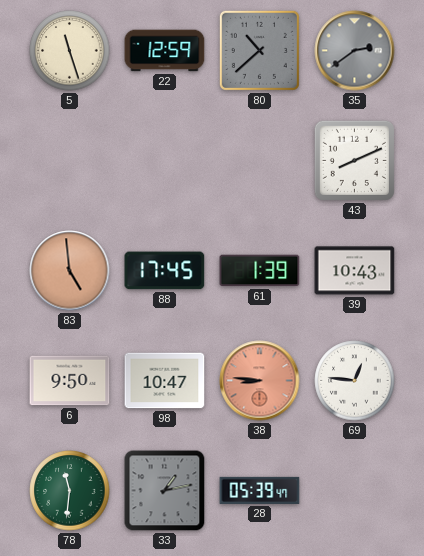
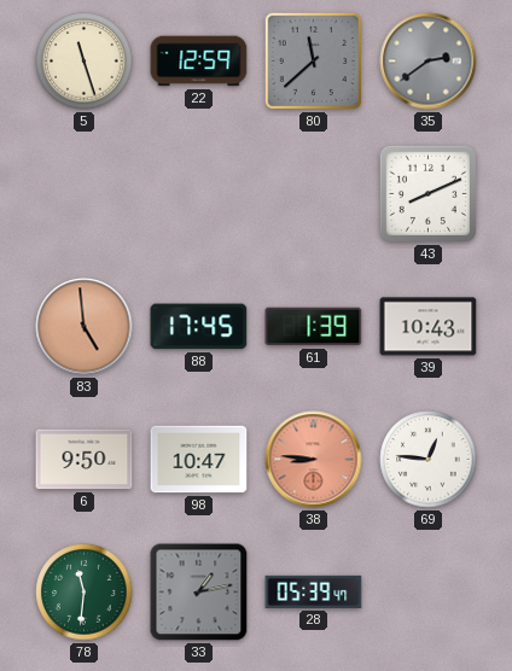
80: 10:38 -> 11:38 (313, 60)
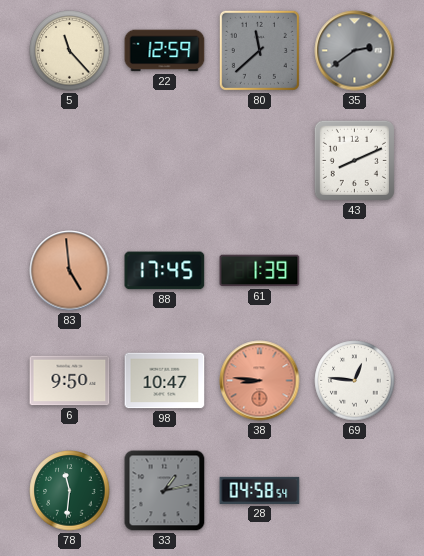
5: 11:27 -> 11:23 (70, 51)
39: 10:43 -> none (429, 327)
28: 05:39 -> 04:58 (260, 490)
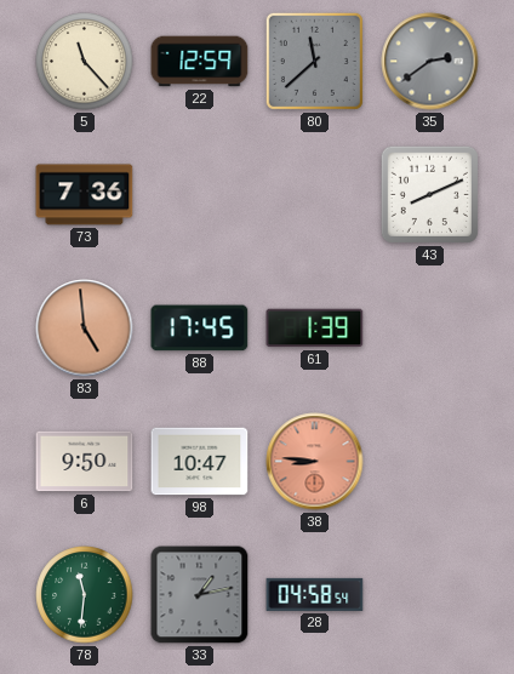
73: none -> 7:36 (85, 195)
69: 12:46 -> none (355, 381)
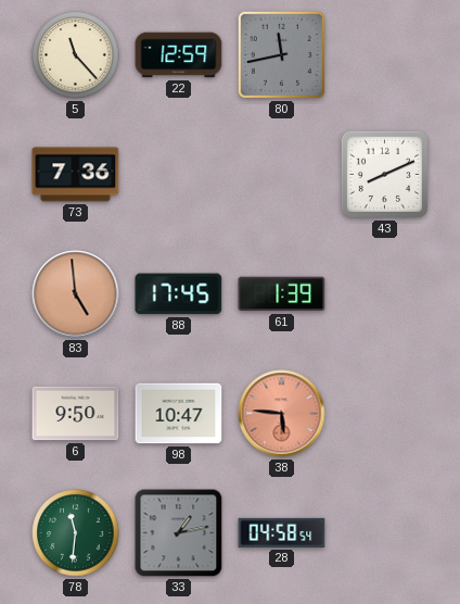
80: 11:38 -> 11:43 (281, 54)
35: 2:39 -> none (430, 62)
38: 8:46 -> 5:46 (282, 414)
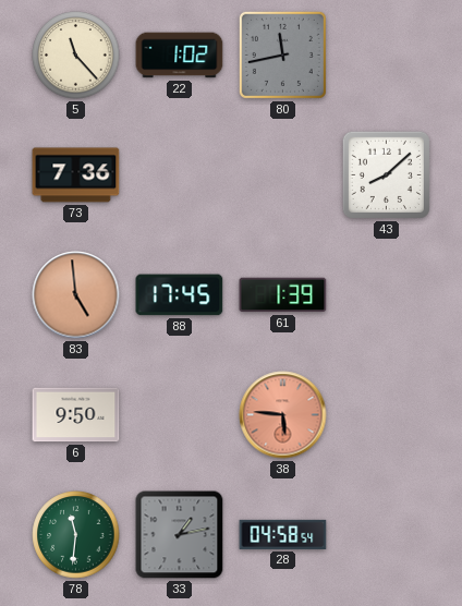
22: 12:59 -> 1:02 (180, 56)
43: 8:11 -> 8:08 (386, 174)
98: 10:47 -> none (179, 414)
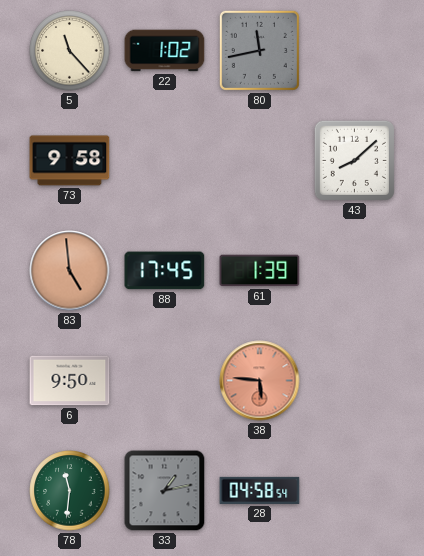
73: 7:36 -> 9:58 (70, 161)
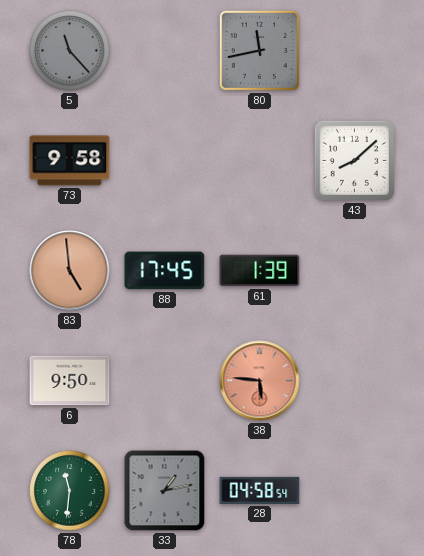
5 dial: cream -> grey (70, 51)
22: 1:02 -> none (165, 51)
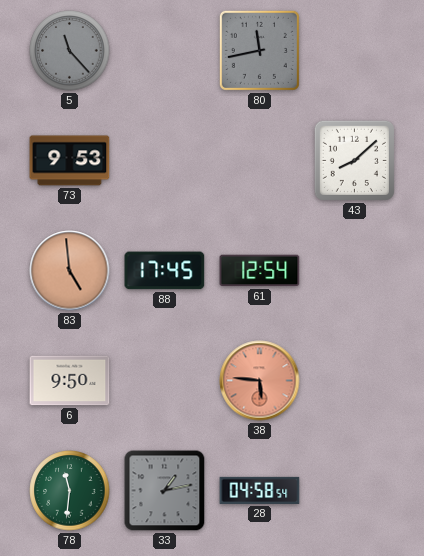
73: 9:58 -> 9:53 (70, 161)
61: 1:39 -> 12:54 (260, 271)
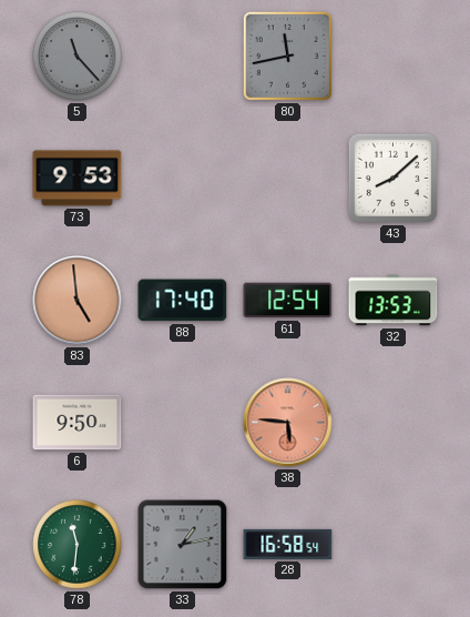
88: 17:45 -> 17:40 (183, 301)
32: none -> 13:53 (394, 301)
28: 04:58 -> 16:58 (288, 544)
